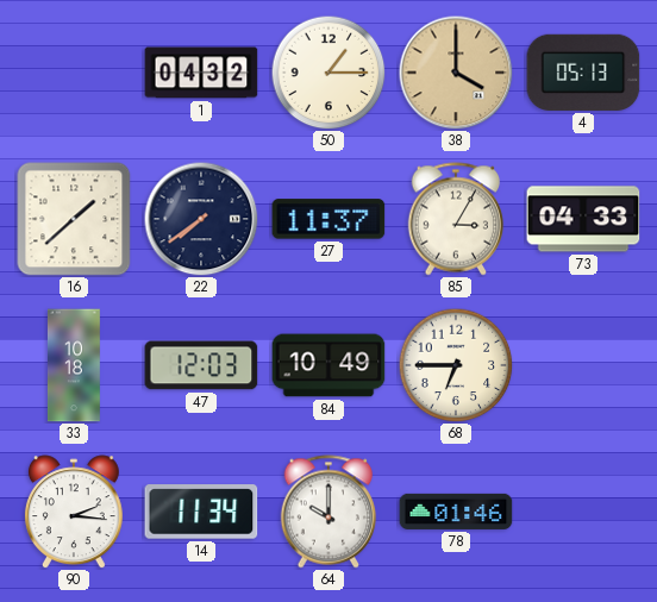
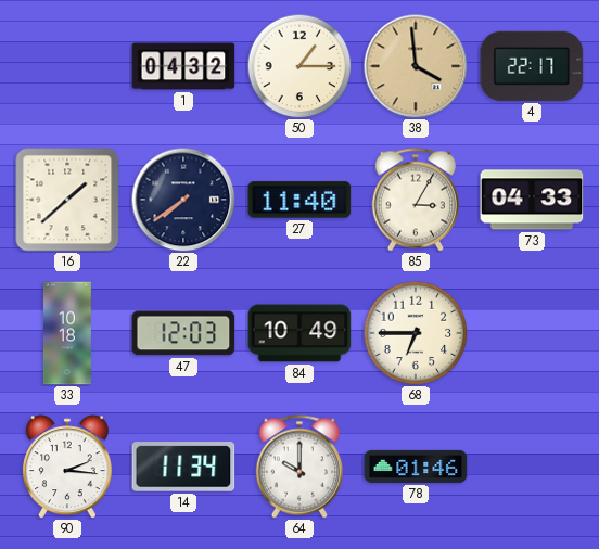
38: 4:00 -> 3:59 (416, 66)
4: 05:13 -> 22:17 (532, 66)
27: 11:37 -> 11:40 (299, 200)
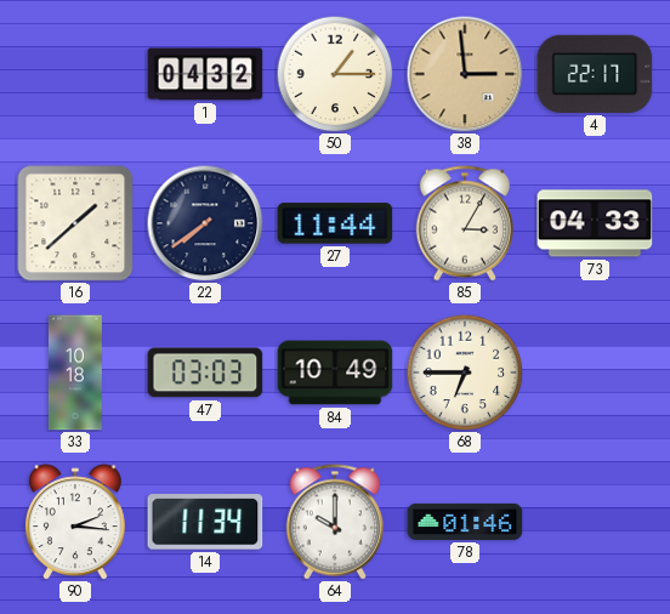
38: 3:59 -> 2:59 (465, 74)
27: 11:40 -> 11:44 (335, 223)
47: 12:03 -> 03:03 (205, 373)
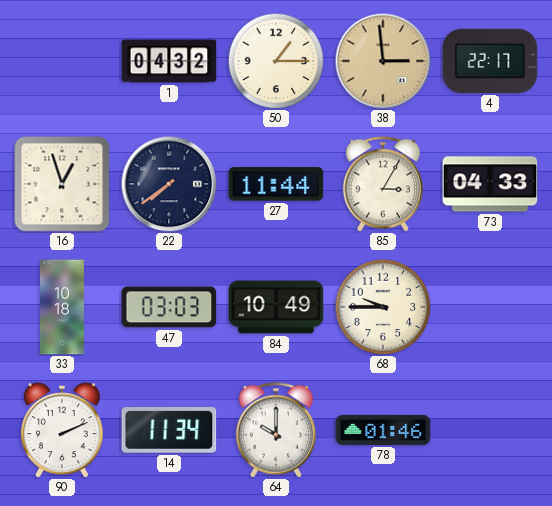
16: 1:38 -> 12:57 (62, 184)
68: 6:45 -> 9:45 (383, 307)
90: 2:16 -> 2:11 (62, 430)
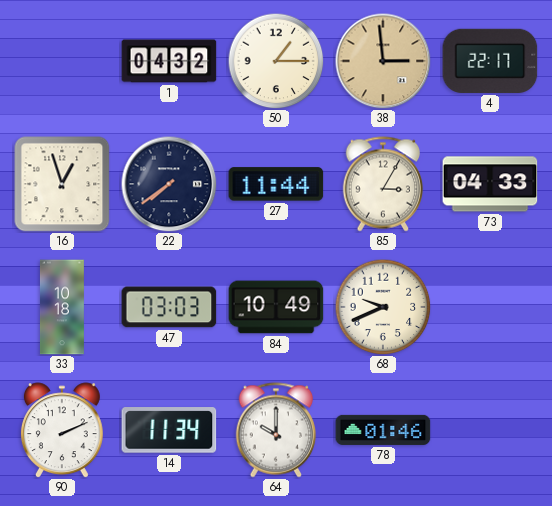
68: 9:45 -> 9:41 (383, 307)
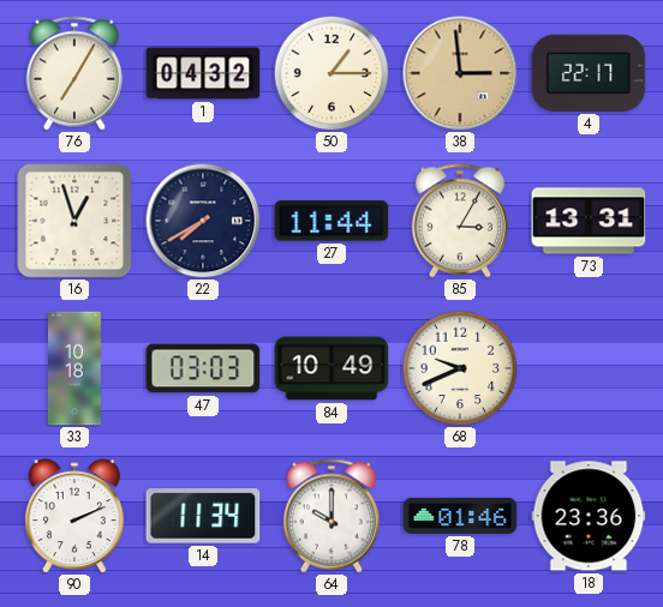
76: none -> 7:05 (74, 73)
22: 7:39 -> 7:40 (203, 221)
73: 04:33 -> 13:31 (589, 221)
18: none -> 23:36 (589, 516)
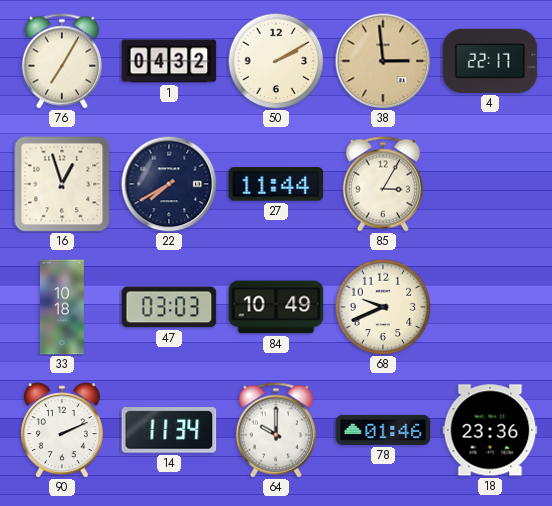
50: 1:15 -> 2:10 (276, 61)
73: 13:31 -> none (589, 221)
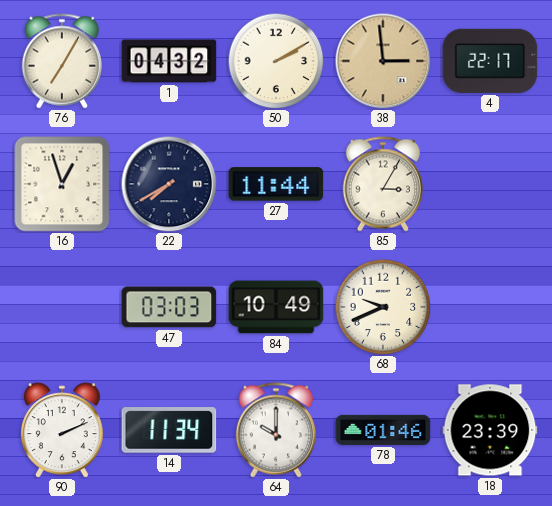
33: 10:18 -> none (62, 307)
18: 23:36 -> 23:39 (490, 430)
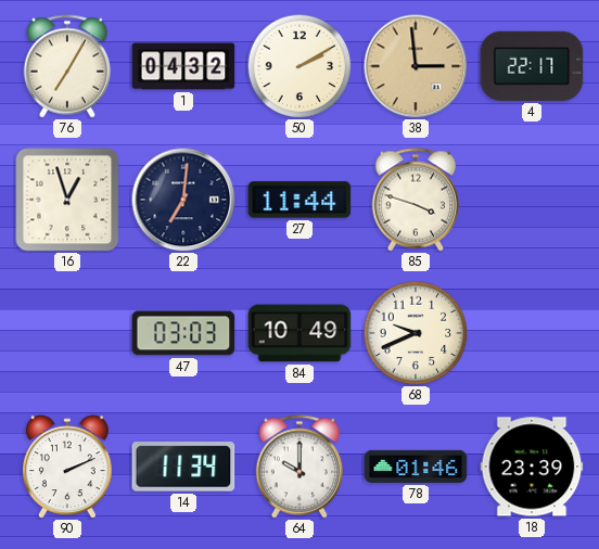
22: 7:40 -> 7:01 (183, 200)
85: 3:05 -> 3:48 (416, 200)
